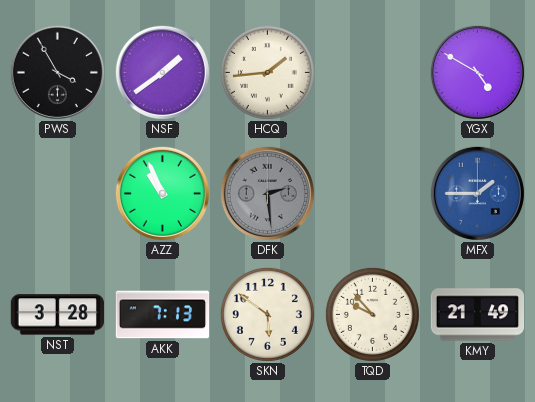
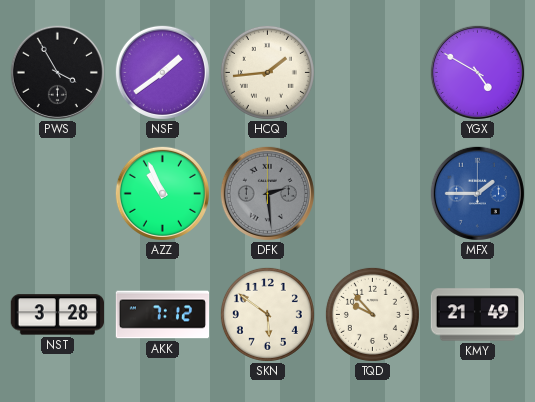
AKK: 7:13 -> 7:12 (163, 315)
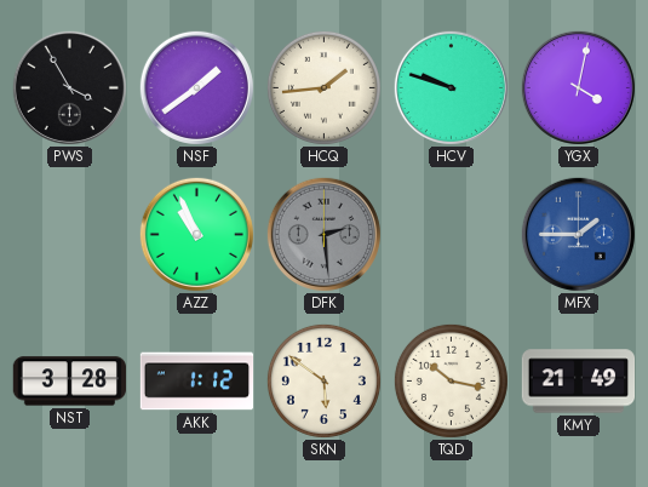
HCV: none -> 9:48 (451, 87)
YGX: 4:50 -> 4:02 (578, 87)
AKK: 7:12 -> 1:12 (197, 382)
TQD: 9:53 -> 10:17 (451, 380)
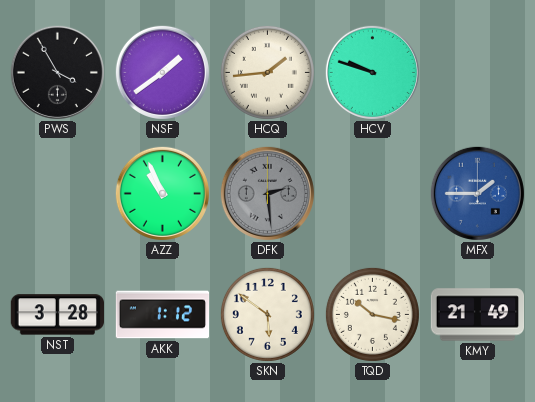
YGX: 4:02 -> none (578, 87)
